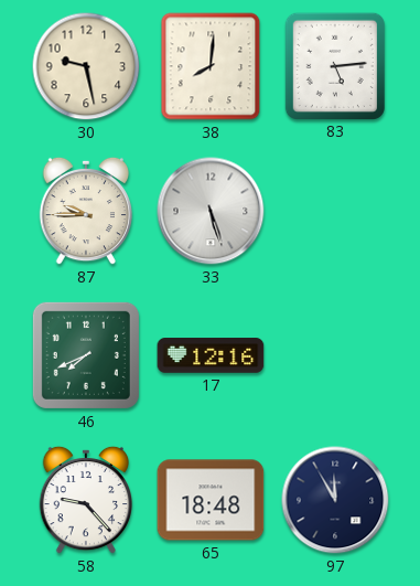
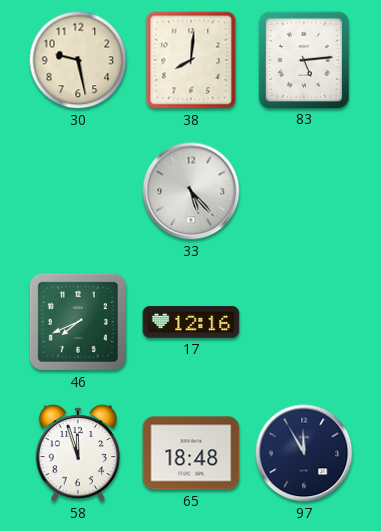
87: 9:45 -> none (86, 211)
33: 5:27 -> 5:23 (191, 191)
58: 9:23 -> 11:57 (78, 453)
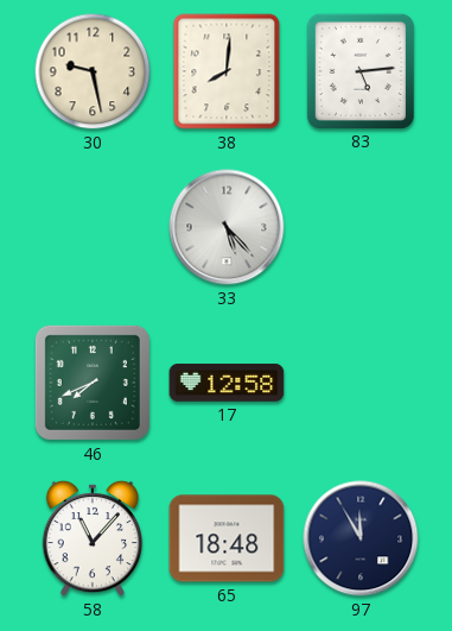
17: 12:16 -> 12:58 (227, 383)
58: 11:57 -> 11:07 (93, 538)
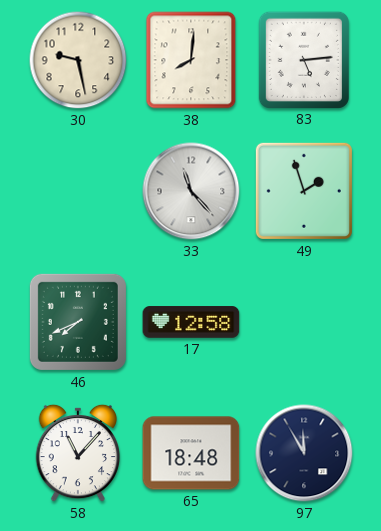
33: 5:23 -> 11:23 (191, 191)
49: none -> 1:57 (304, 191)
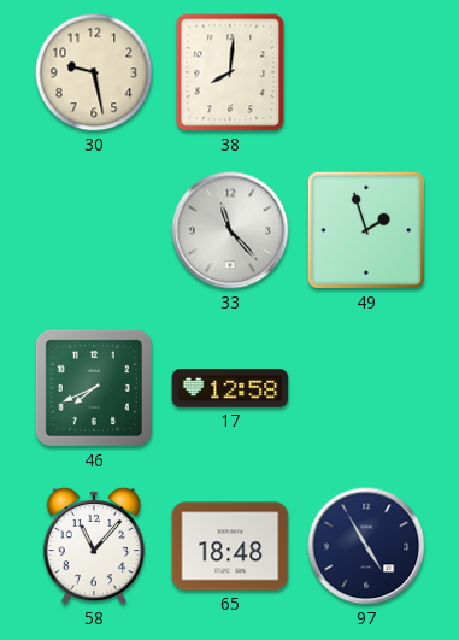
83: 5:14 -> none (304, 59)
97: 11:55 -> 4:55 (366, 546)
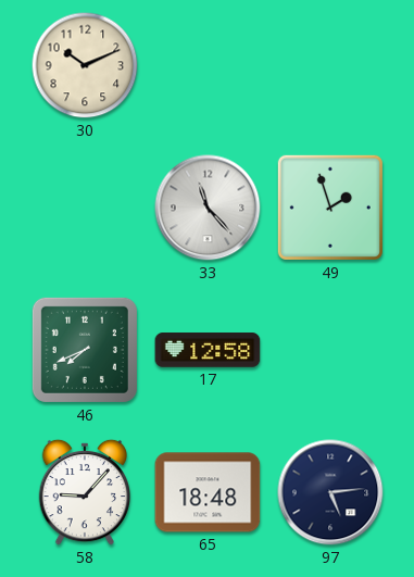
30: 9:28 -> 10:11 (85, 65)
38: 8:01 -> none (230, 72)
58: 11:07 -> 9:07 (85, 492)
97: 4:55 -> 5:14 (330, 492)
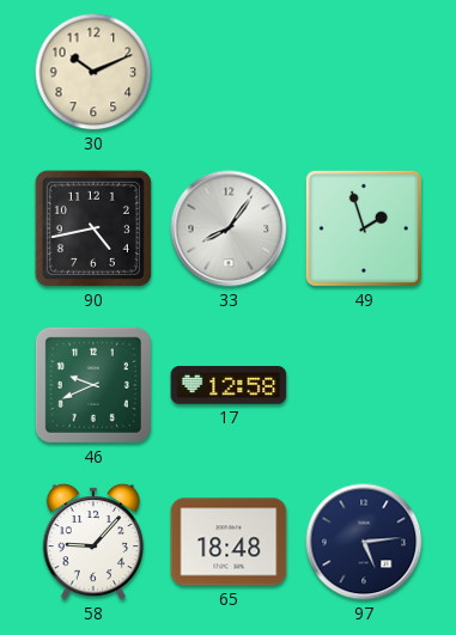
90: none -> 4:43 (93, 228)
33: 11:23 -> 8:06 (229, 228)
46: 7:41 -> 9:41 (93, 385)
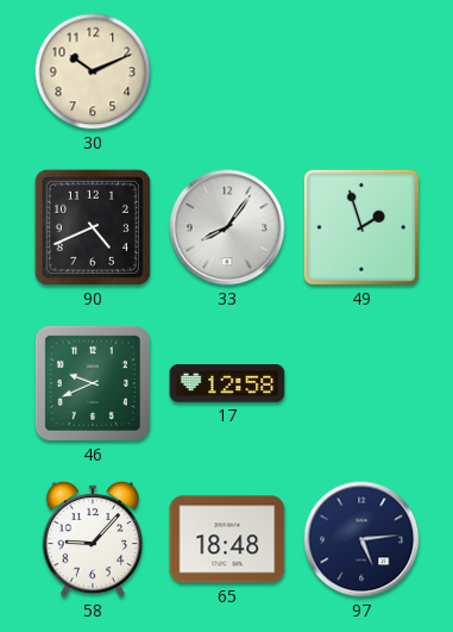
90: 4:43 -> 4:41 (93, 227)
